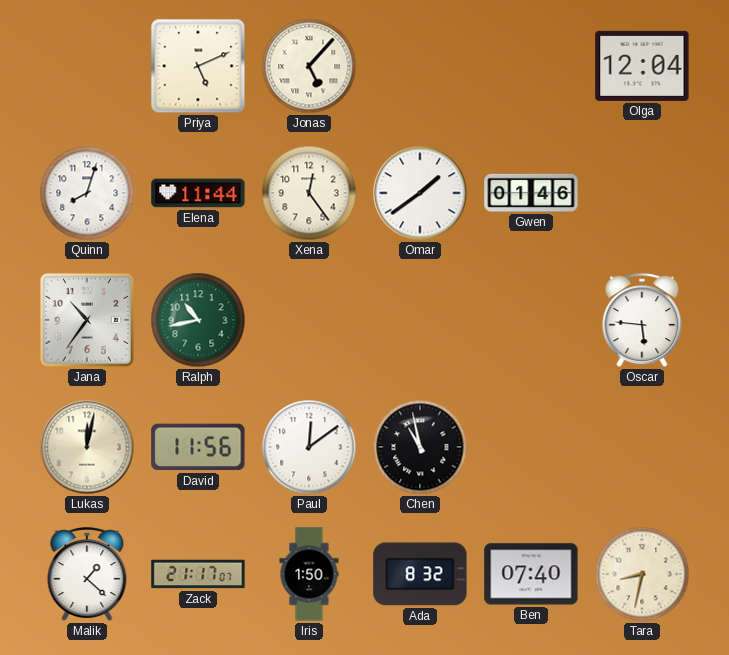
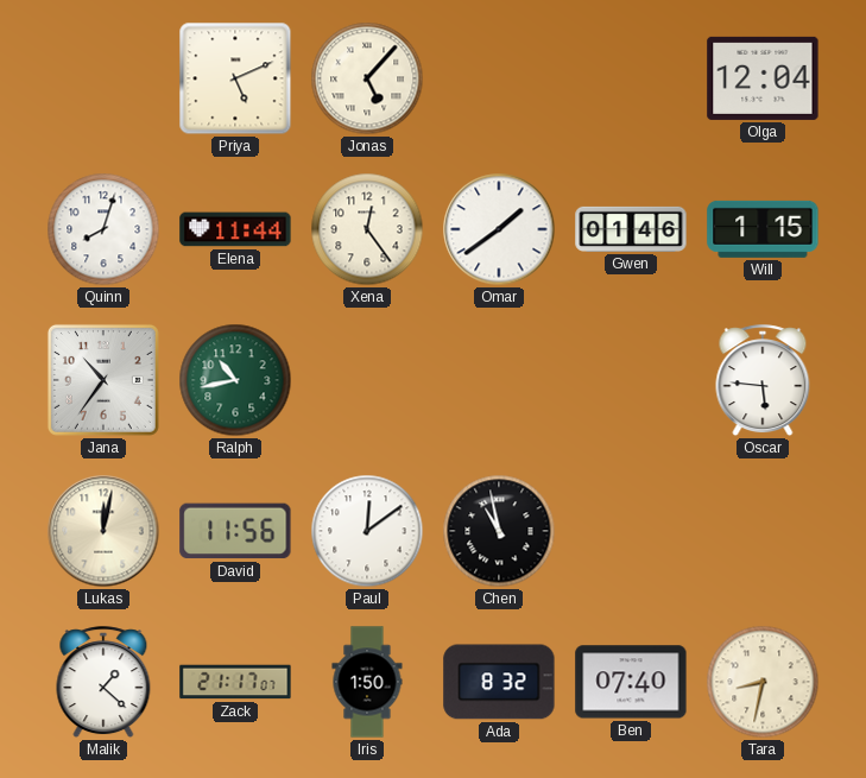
Will: none -> 1:15 (763, 229)
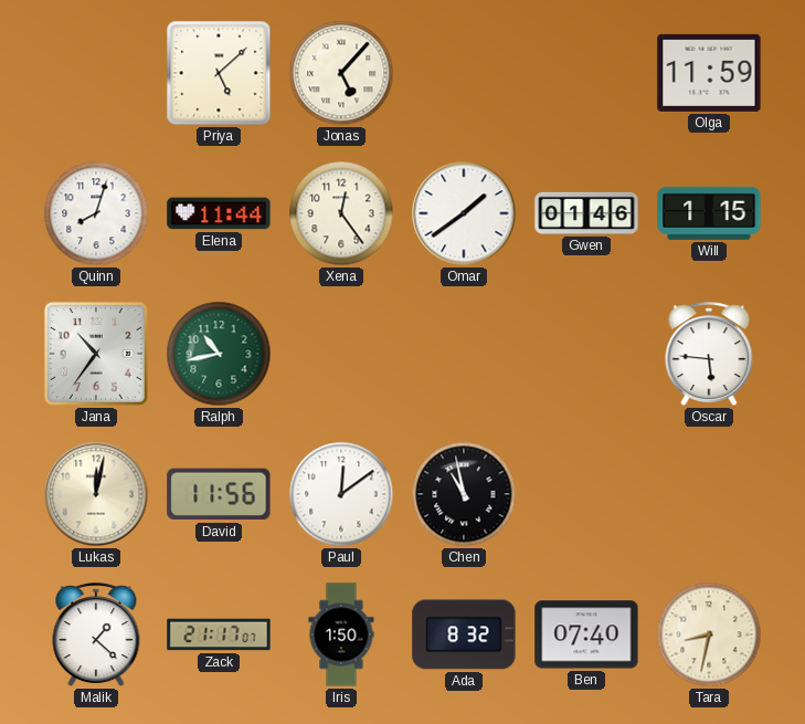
Priya: 5:11 -> 5:08 (219, 73)
Olga: 12:04 -> 11:59 (709, 73)
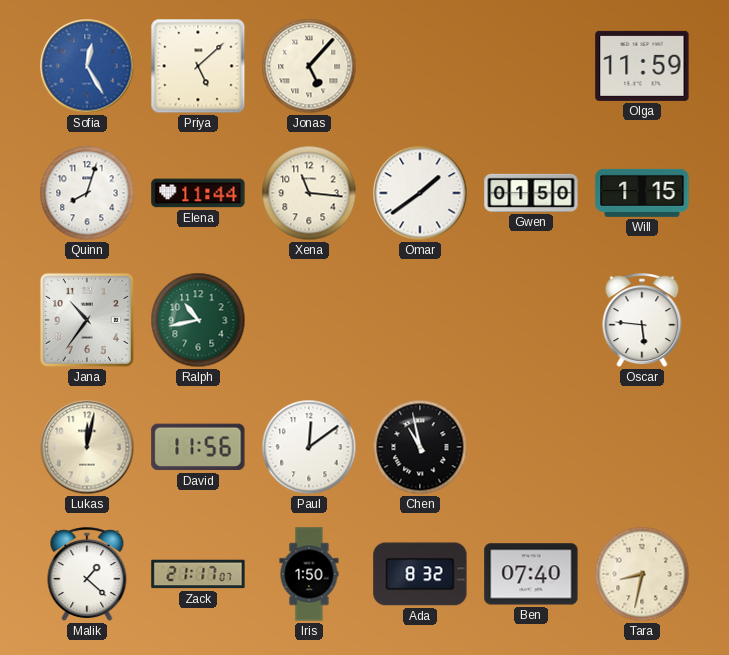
Sofia: none -> 12:25 (87, 66)
Xena: 12:24 -> 11:16 (309, 193)
Gwen: 01:46 -> 01:50 (531, 193)
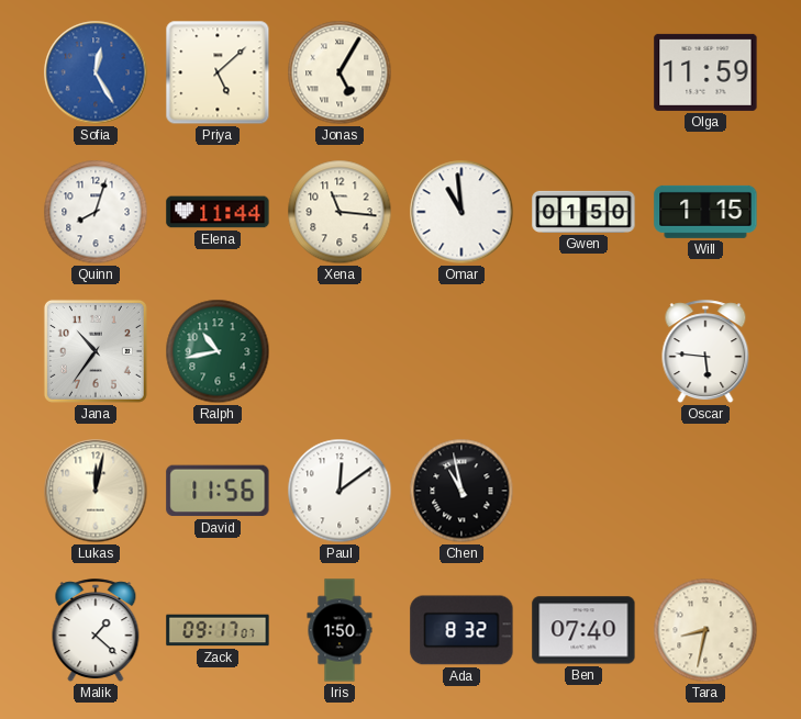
Jonas: 5:07 -> 5:05 (340, 72)
Omar: 1:39 -> 10:59 (461, 212)
Zack: 21:17 -> 09:17 (218, 630)
